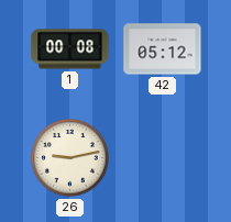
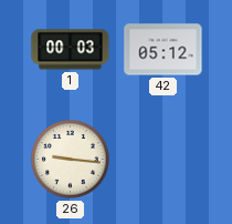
1: 00:08 -> 00:03 (71, 50)
26: 9:13 -> 9:16 (71, 160)
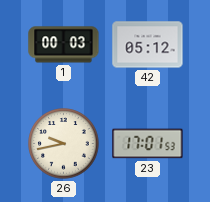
26: 9:16 -> 9:43 (64, 144)
23: none -> 17:01 (148, 144)
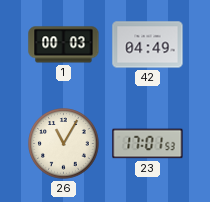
42: 05:12 -> 04:49 (148, 45)
26: 9:43 -> 11:05 (64, 144)
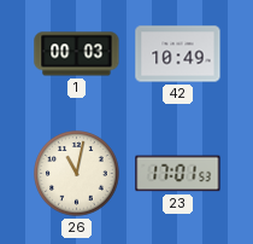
42: 04:49 -> 10:49 (178, 54)
26: 11:05 -> 11:02 (77, 174)
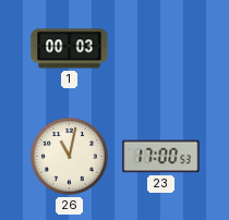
42: 10:49 -> none (178, 54)
23: 17:01 -> 17:00 (161, 157)
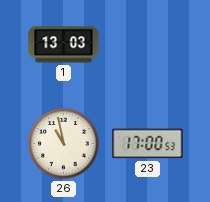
1: 00:03 -> 13:03 (64, 45)
26: 11:02 -> 10:58 (64, 144)
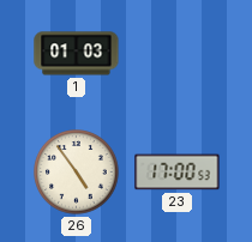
1: 13:03 -> 01:03 (77, 54)
26: 10:58 -> 4:54 (77, 173)
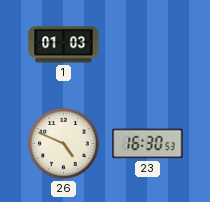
26: 4:54 -> 4:49 (64, 144)
23: 17:00 -> 16:30 (148, 144)
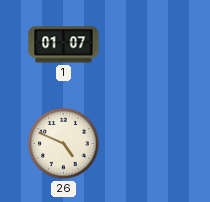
1: 01:03 -> 01:07 (64, 45)
23: 16:30 -> none (148, 144)
